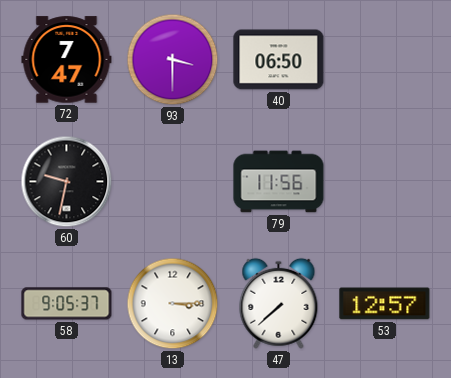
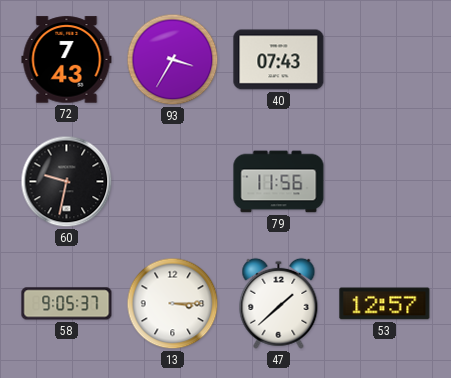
72: 7:47 -> 7:43 (67, 60)
93: 3:30 -> 3:35 (173, 60)
40: 06:50 -> 07:43 (279, 60)
47: 7:38 -> 1:38 (279, 303)
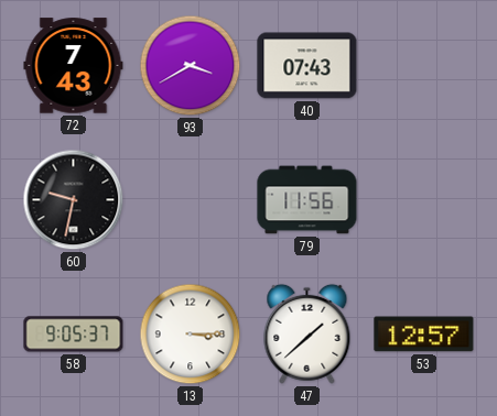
93: 3:35 -> 3:40 (191, 66)
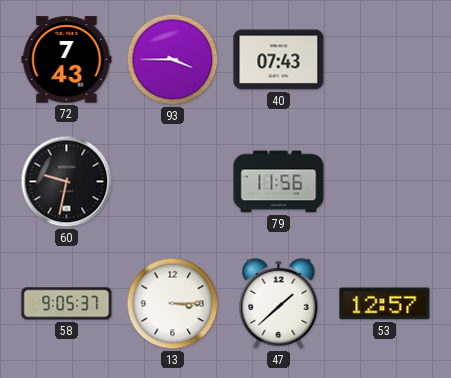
93: 3:40 -> 3:45 (173, 60)
